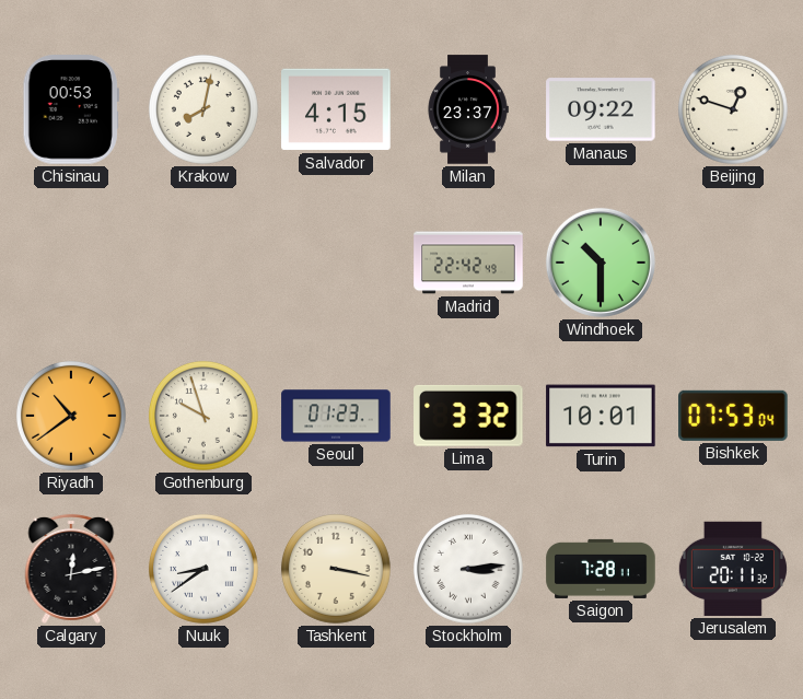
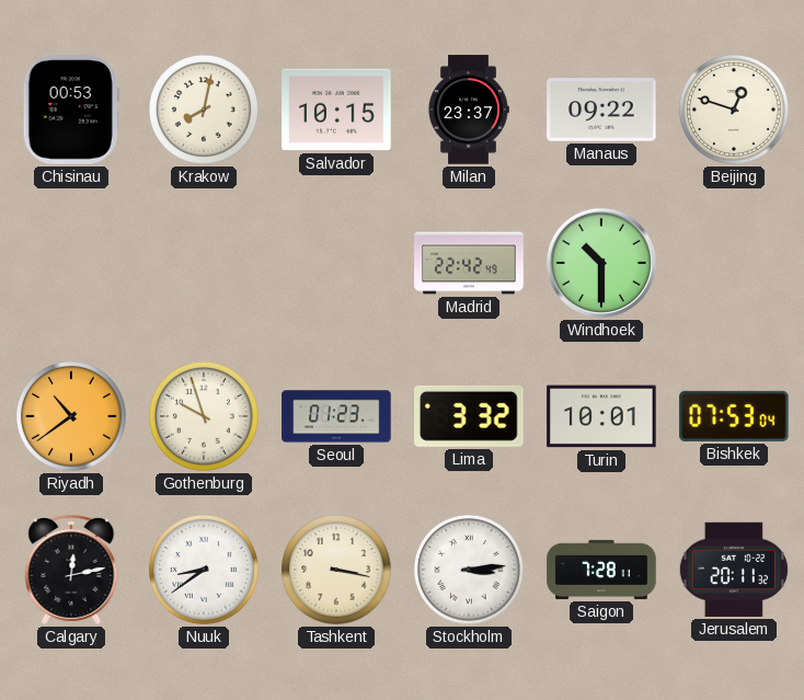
Salvador: 4:15 -> 10:15 (336, 110)
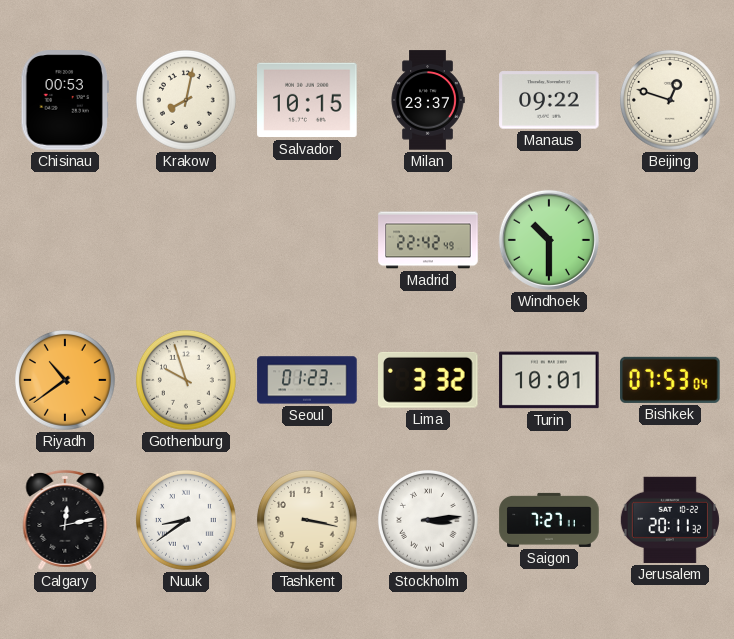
Saigon: 7:28 -> 7:27 (549, 520)
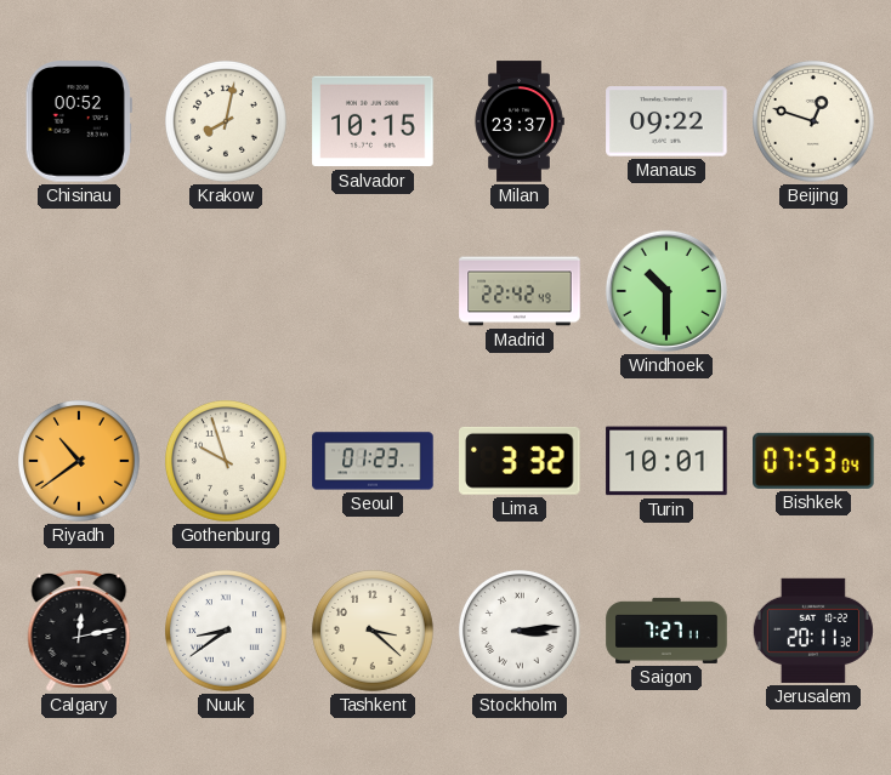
Chisinau: 00:53 -> 00:52 (79, 121)
Tashkent: 3:17 -> 3:22 (373, 631)
